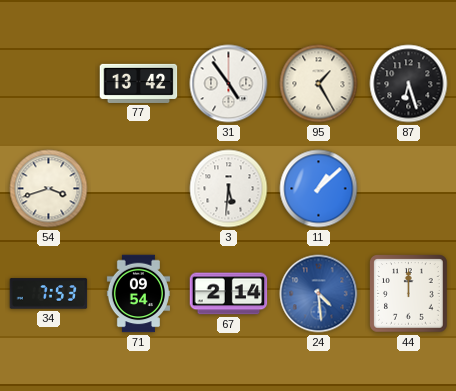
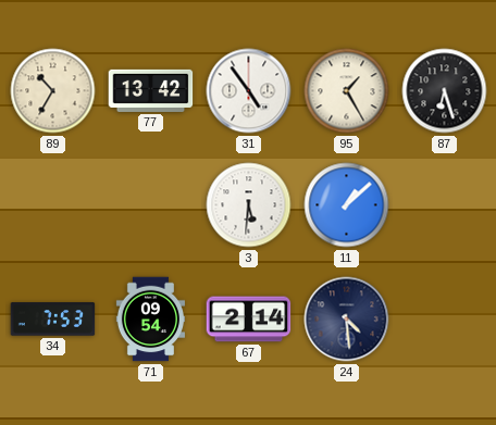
89: none -> 10:35 (53, 91)
54: 3:42 -> none (49, 189)
24 dial: blue -> navy (347, 320)
44: 12:00 -> none (409, 294)
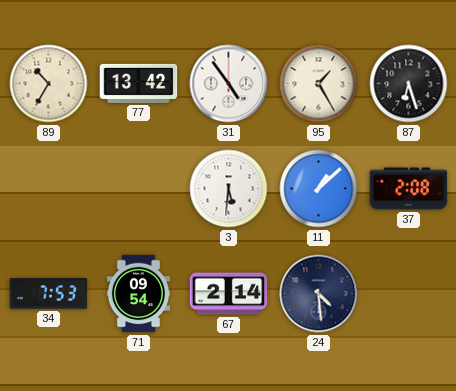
37: none -> 2:08 (409, 189)
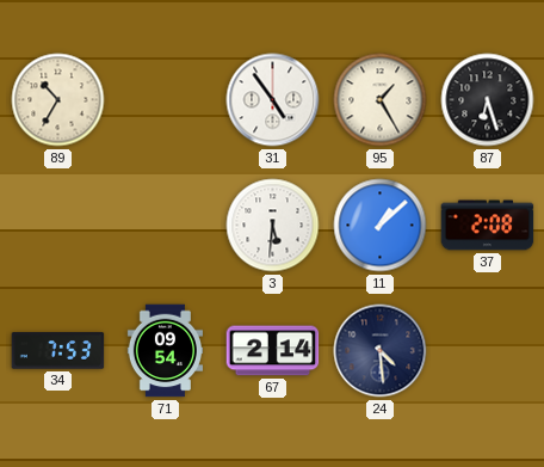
77: 13:42 -> none (139, 83)
